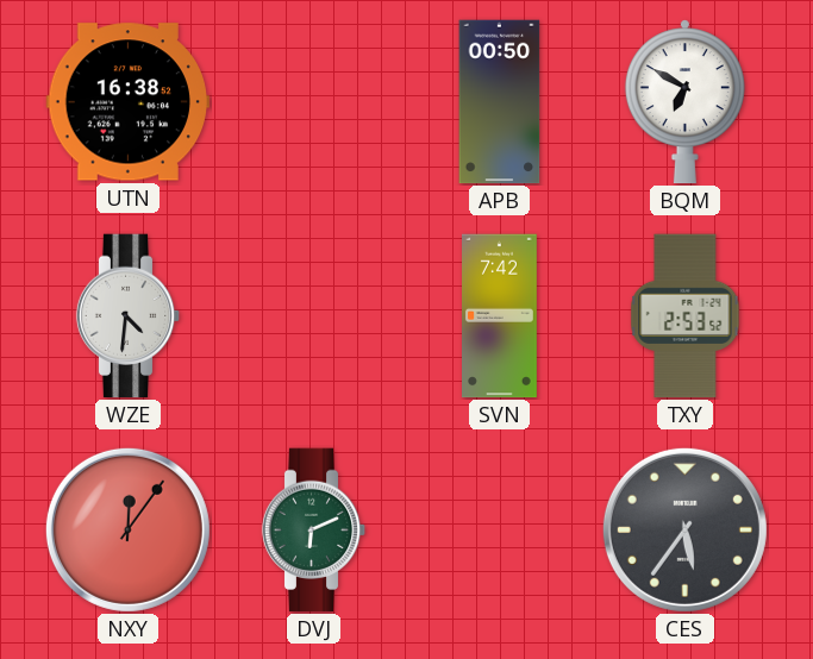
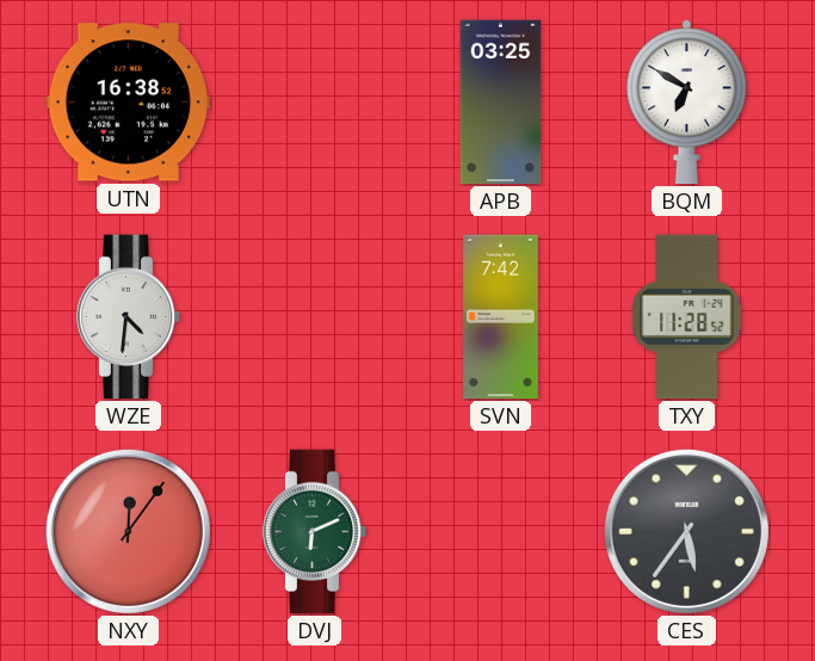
APB: 00:50 -> 03:25 (501, 103)
TXY: 2:53 -> 11:28 (687, 317)
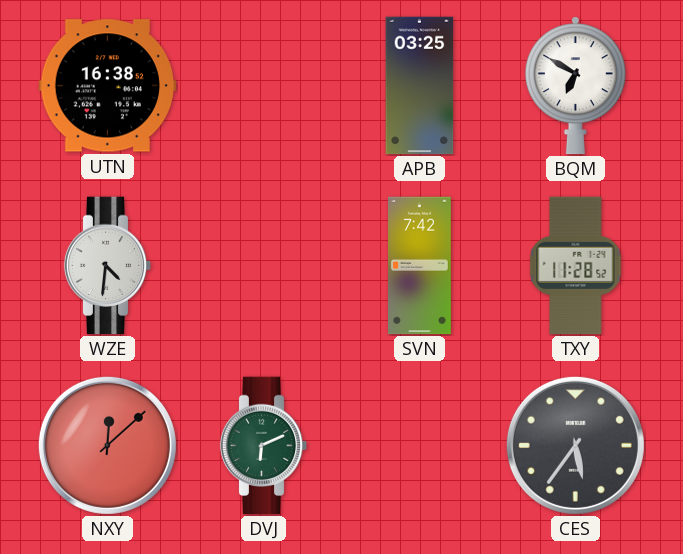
NXY: 12:06 -> 12:08 (107, 445)
